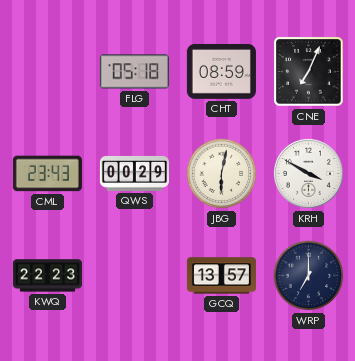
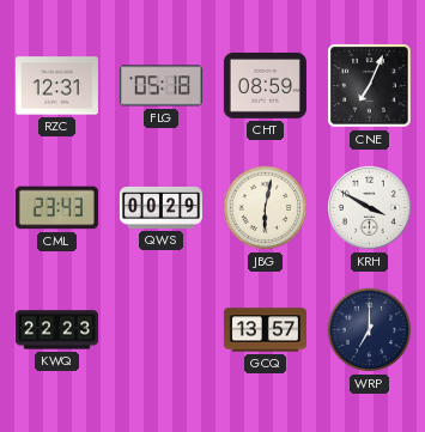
RZC: none -> 12:31 (56, 86)
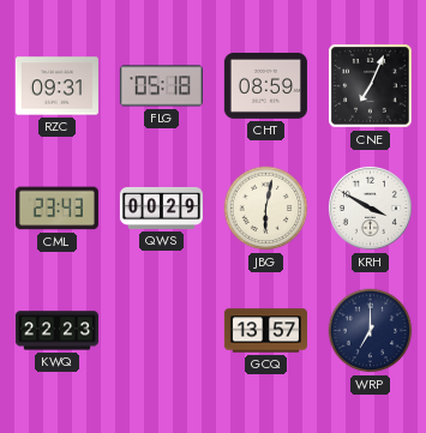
RZC: 12:31 -> 09:31 (56, 86)
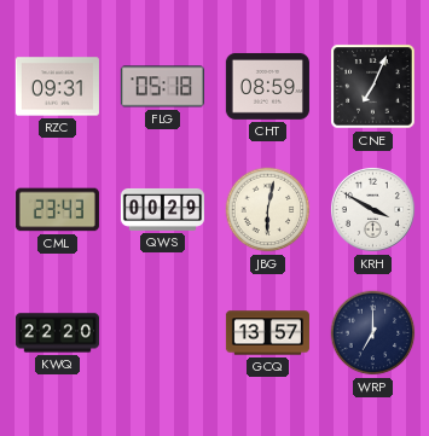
KWQ: 22:23 -> 22:20 (57, 333)
